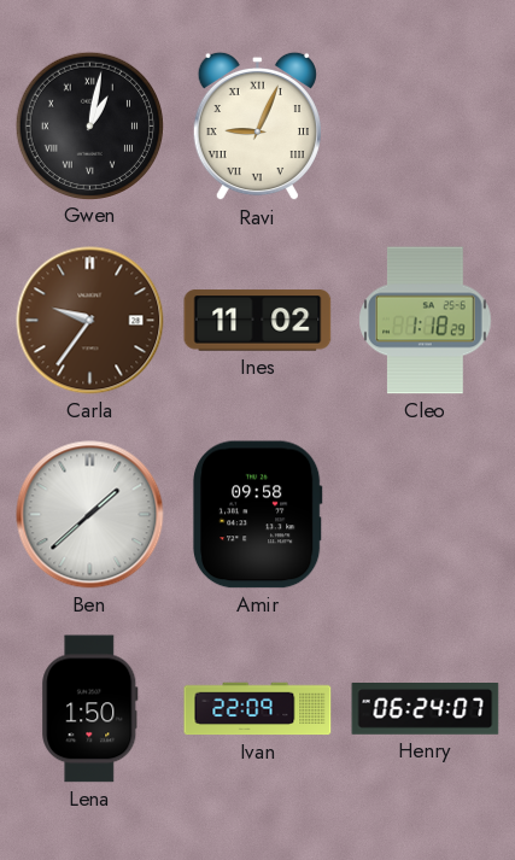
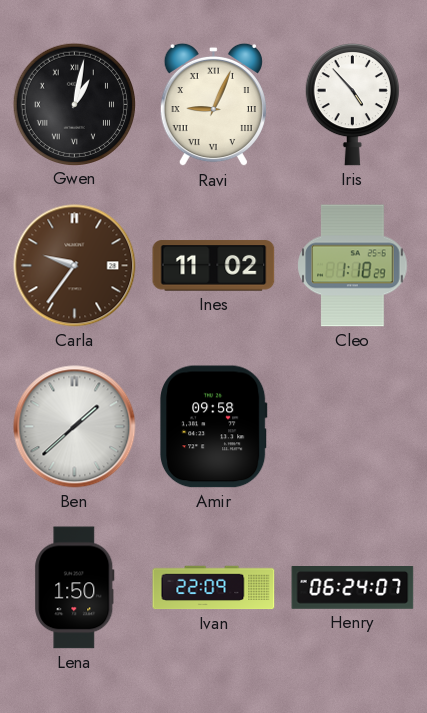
Iris: none -> 4:53 (352, 104)
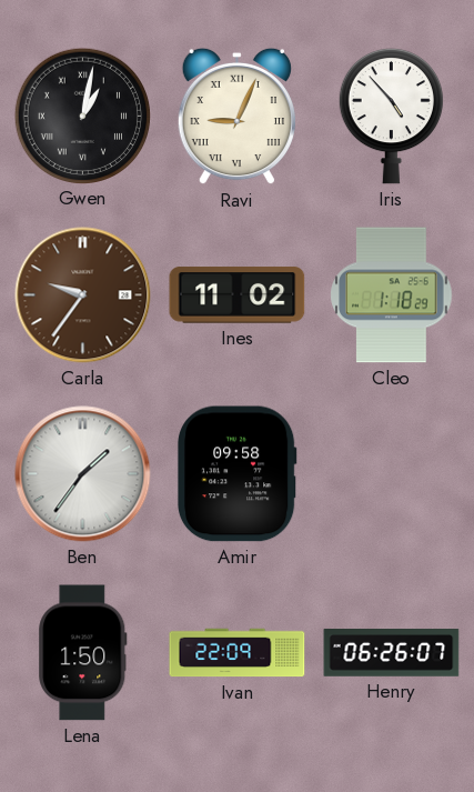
Ben: 1:38 -> 1:36 (83, 474)
Henry: 06:24 -> 06:26 (392, 653)
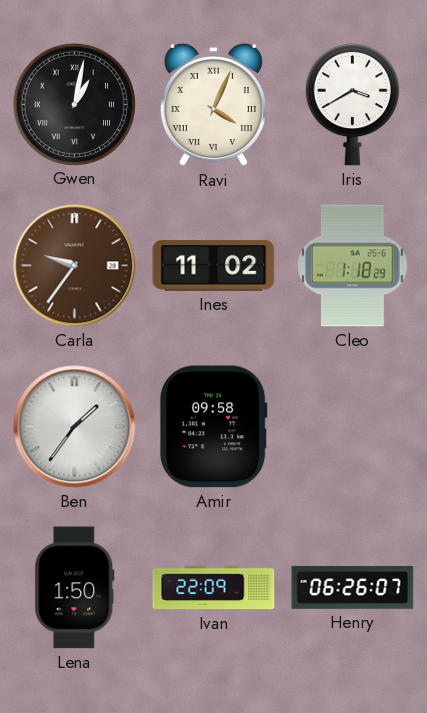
Ravi: 9:04 -> 4:04 (213, 105)
Iris: 4:53 -> 3:40 (352, 104)
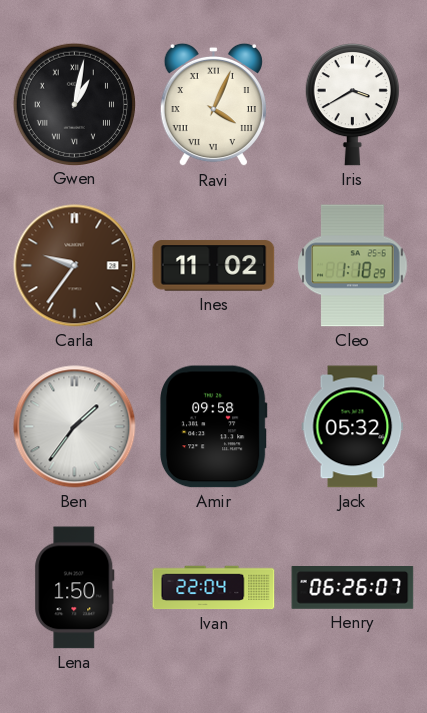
Jack: none -> 05:32 (353, 427)
Ivan: 22:09 -> 22:04 (214, 588)
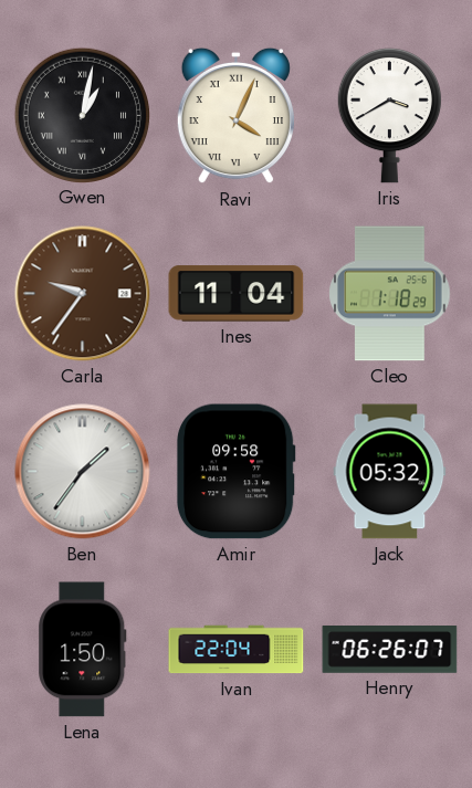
Ines: 11:02 -> 11:04 (237, 294)
